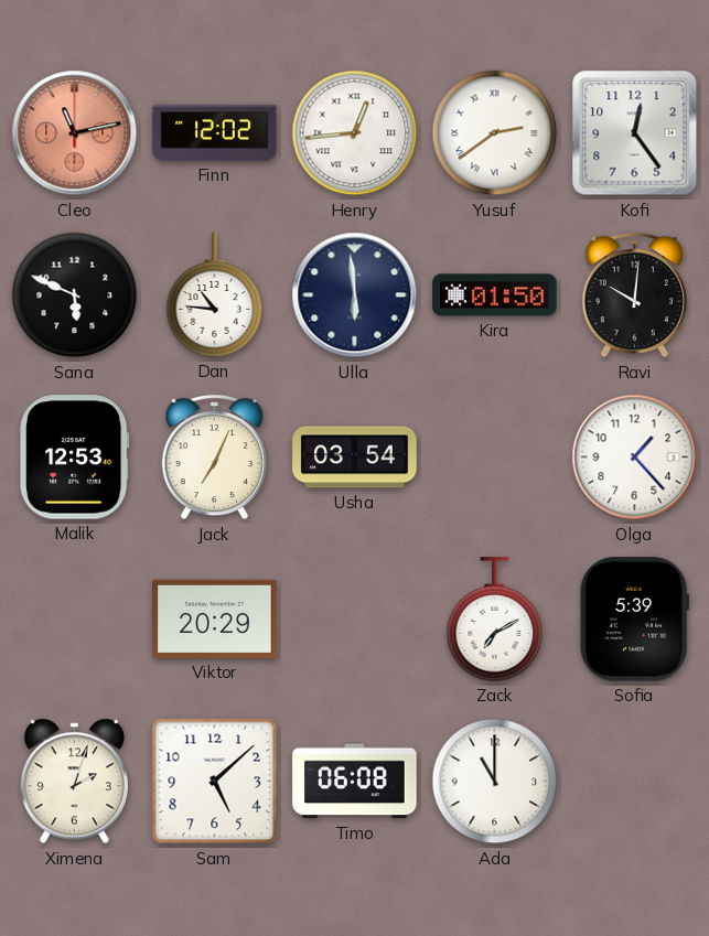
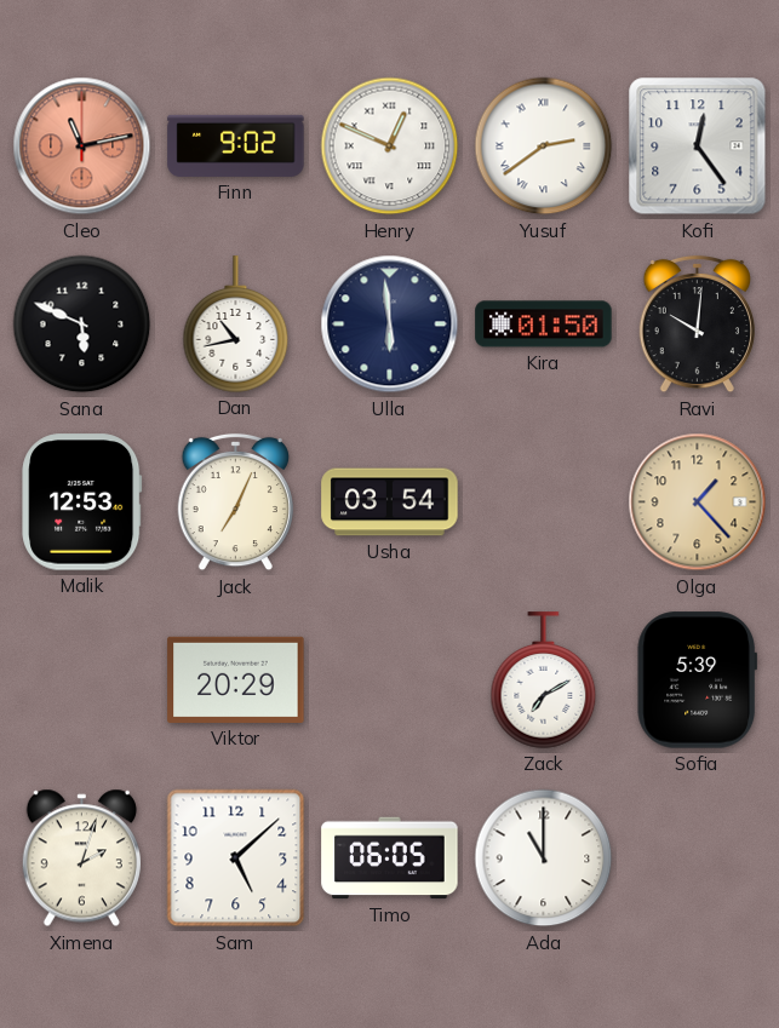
Finn: 12:02 -> 9:02 (236, 145)
Henry: 12:44 -> 12:49 (390, 147)
Dan: 10:46 -> 10:43 (236, 325)
Olga dial: white -> champagne (698, 502)
Timo: 06:08 -> 06:05 (390, 858)
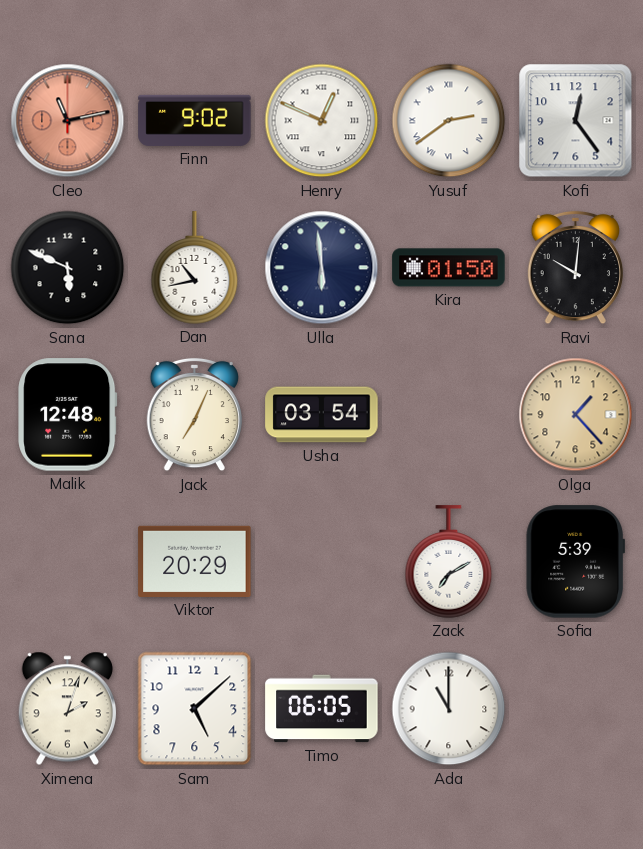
Malik: 12:53 -> 12:48 (68, 415)
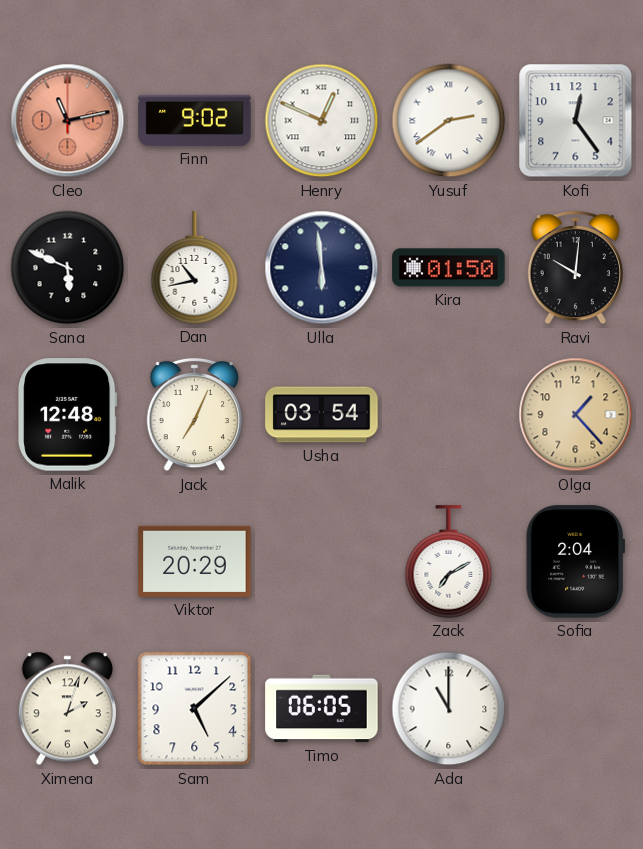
Sofia: 5:39 -> 2:04 (575, 562)
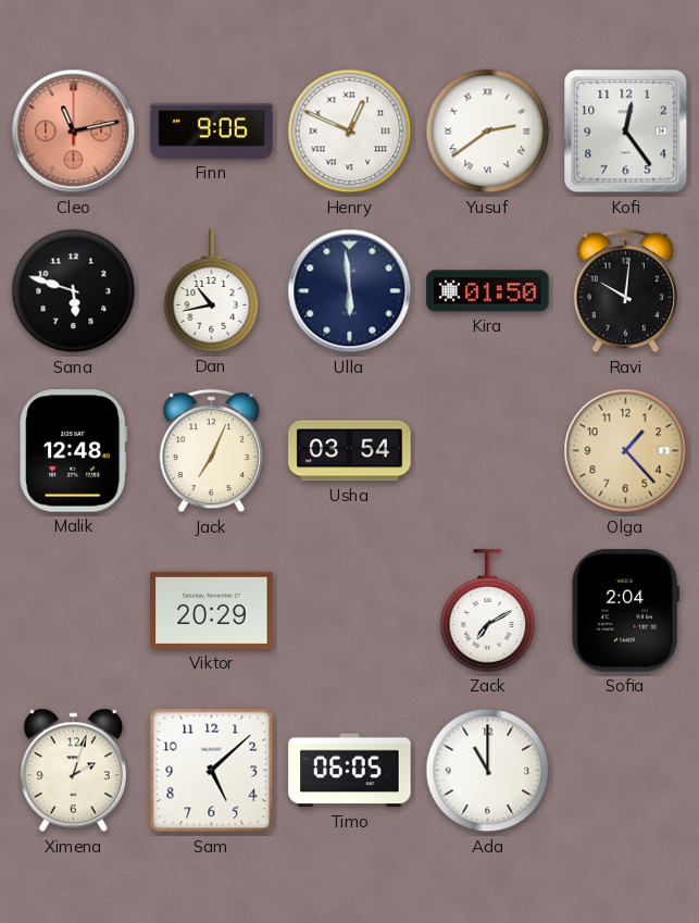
Finn: 9:02 -> 9:06 (212, 130)
Sana: 5:49 -> 5:48 (74, 291)
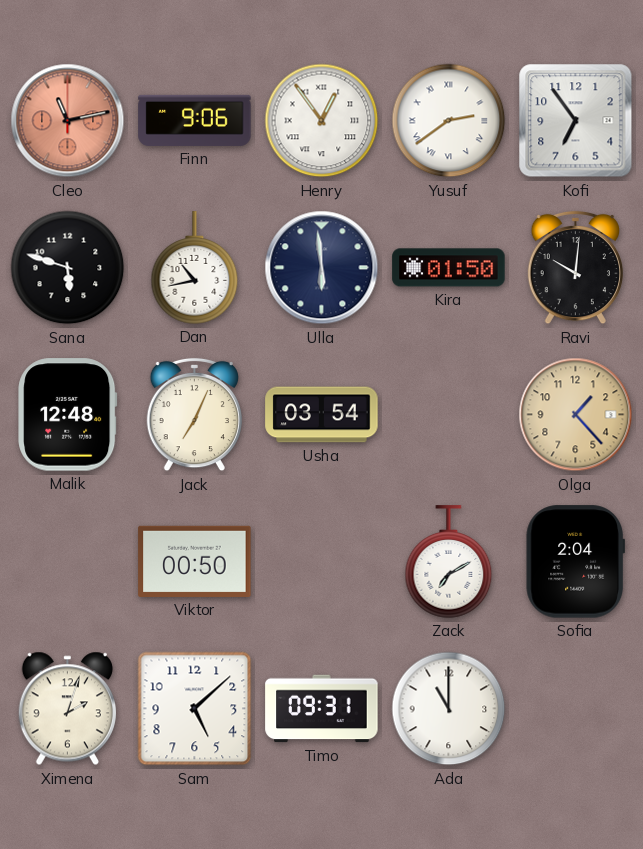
Henry: 12:49 -> 12:54 (322, 121)
Kofi: 12:24 -> 6:54 (576, 121)
Viktor: 20:29 -> 00:50 (195, 561)
Timo: 06:05 -> 09:31 (322, 709)
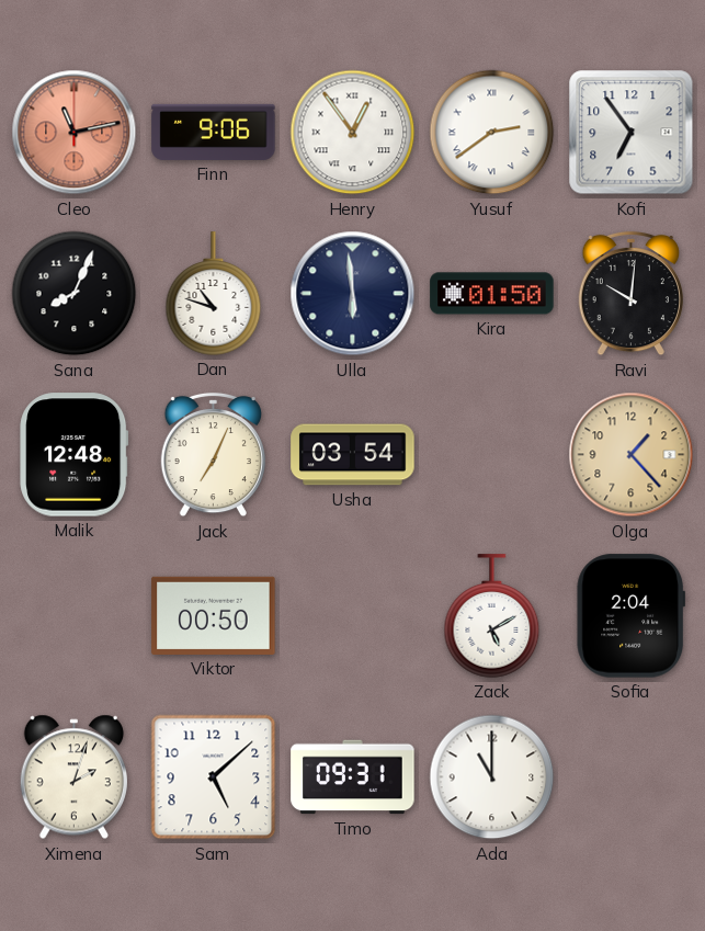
Sana: 5:48 -> 8:04 (75, 294)
Dan: 10:43 -> 10:48 (214, 294)
Zack: 7:10 -> 5:10 (492, 616)
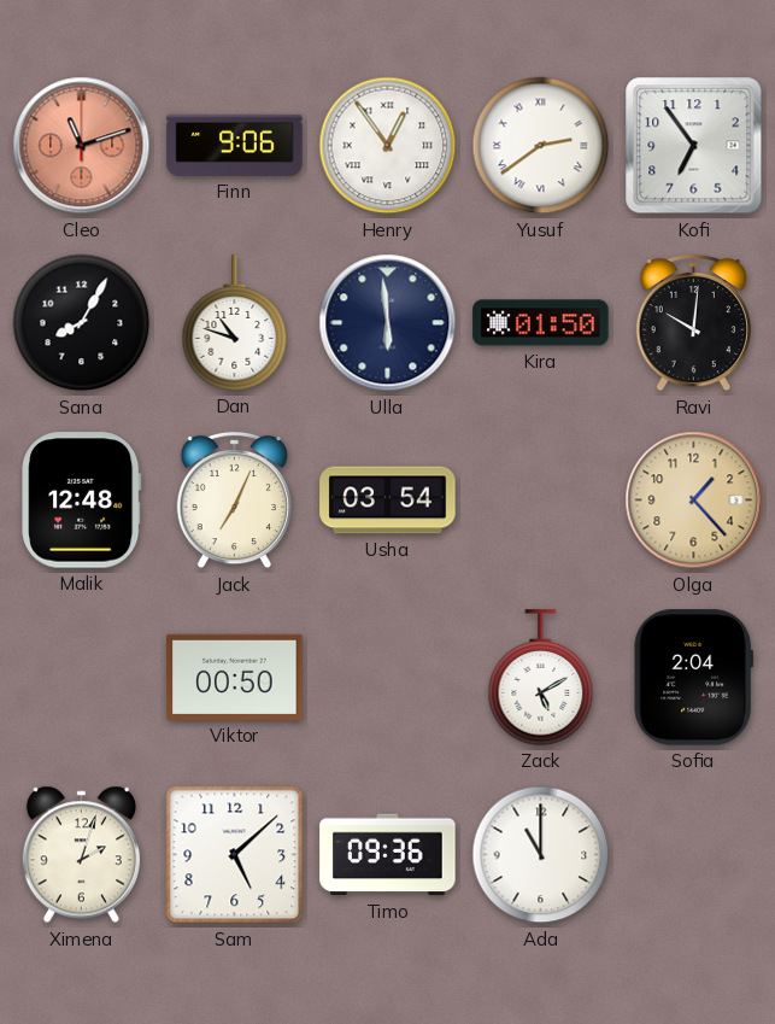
Cleo: 11:13 -> 11:12 (82, 146)
Sana: 8:04 -> 8:05 (82, 323)
Timo: 09:31 -> 09:36 (388, 855)
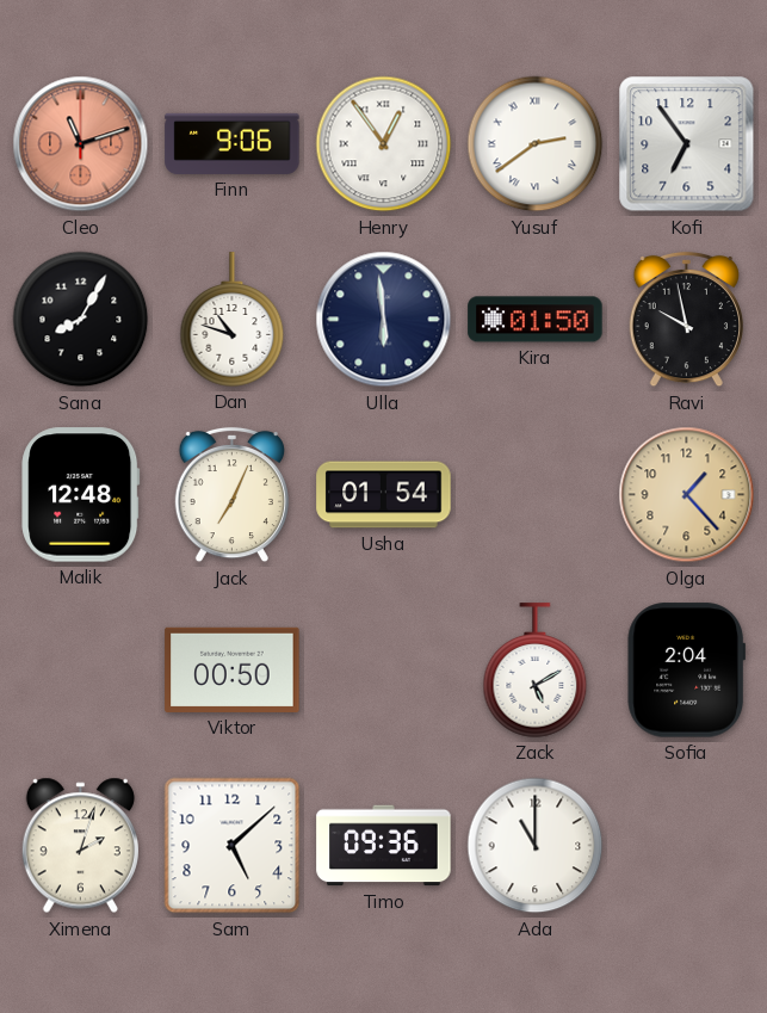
Ravi: 10:01 -> 9:58 (686, 320)
Usha: 03:54 -> 01:54 (384, 495)
